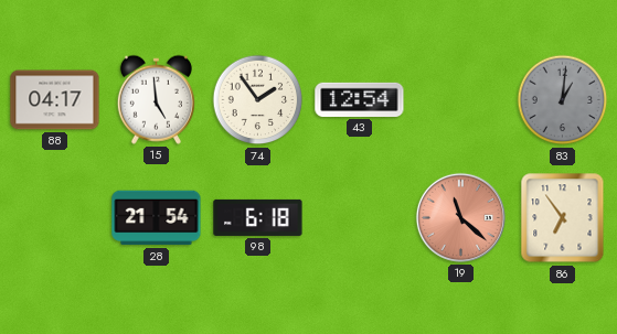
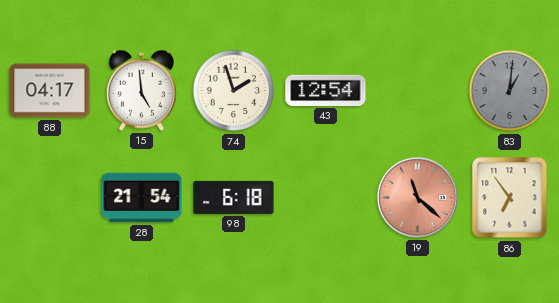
74: 1:54 -> 1:57 (234, 91)
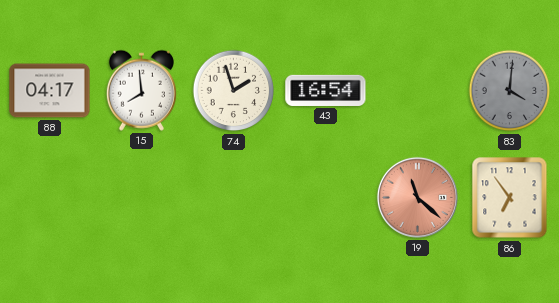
15: 4:59 -> 7:59 (141, 90)
43: 12:54 -> 16:54 (326, 90)
83: 1:01 -> 4:01 (510, 91)
28: 21:54 -> none (142, 198)
98: 6:18 -> none (234, 197)
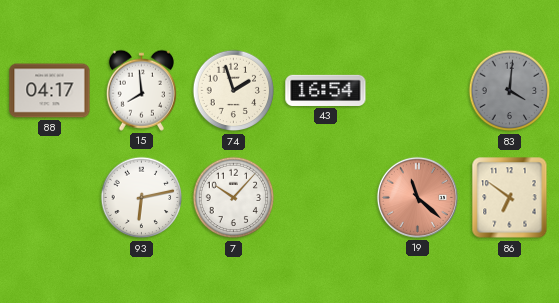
93: none -> 6:13 (142, 198)
7: none -> 10:07 (234, 198)
86: 6:54 -> 6:51 (510, 198)
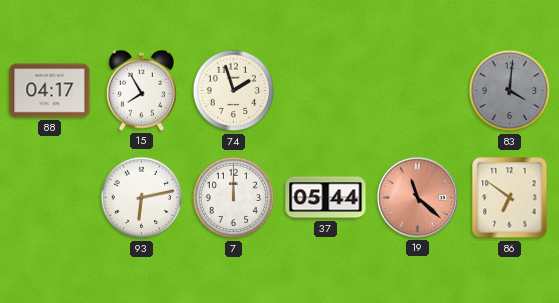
15: 7:59 -> 7:55 (141, 90)
43: 16:54 -> none (326, 90)
7: 10:07 -> 12:00 (234, 198)
37: none -> 05:44 (326, 198)
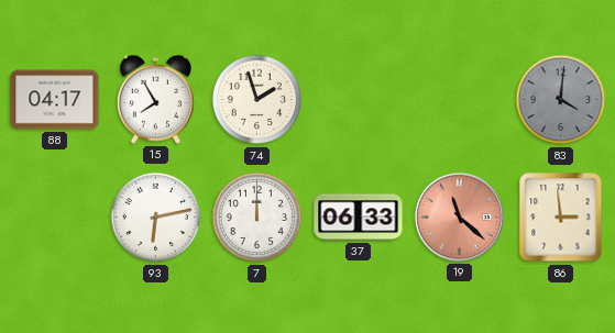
37: 05:44 -> 06:33 (359, 218)
86: 6:51 -> 2:59 (561, 218)
